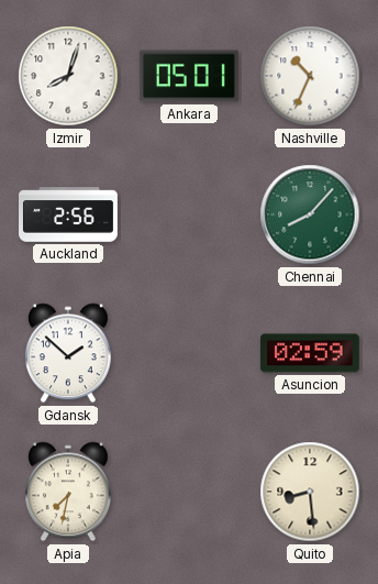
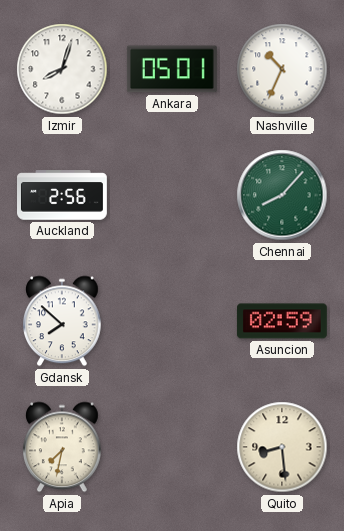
Gdansk: 1:52 -> 7:52 (63, 321)
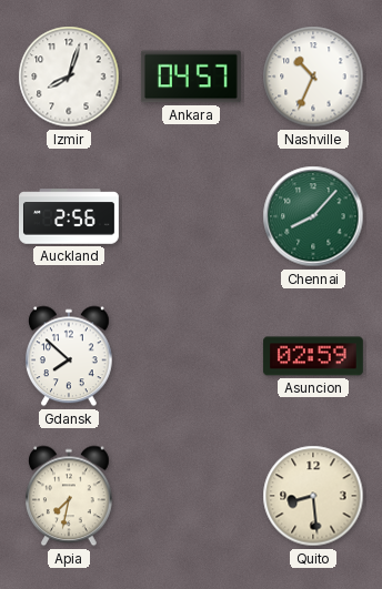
Ankara: 05:01 -> 04:57 (191, 77)
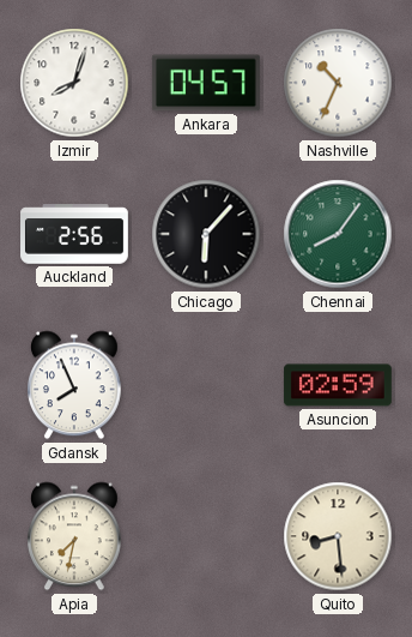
Chicago: none -> 6:07 (206, 234)
Chennai: 8:07 -> 8:06 (338, 234)
Gdansk: 7:52 -> 7:56 (75, 385)
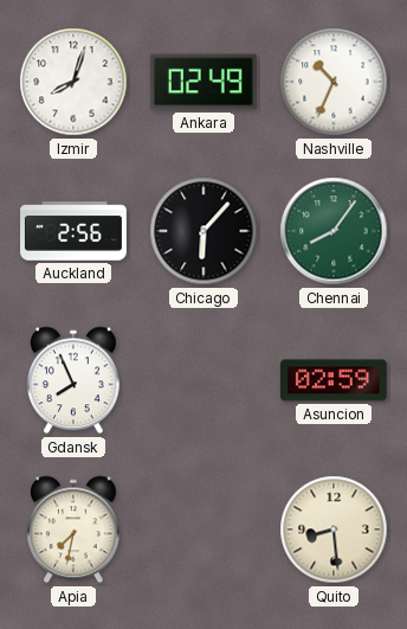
Ankara: 04:57 -> 02:49 (204, 82)
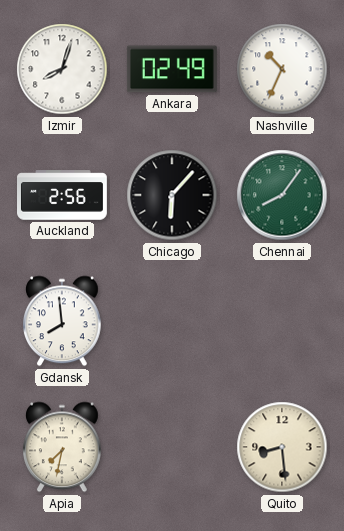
Gdansk: 7:56 -> 7:59 (63, 321)
Asuncion: 02:59 -> none (334, 380)
